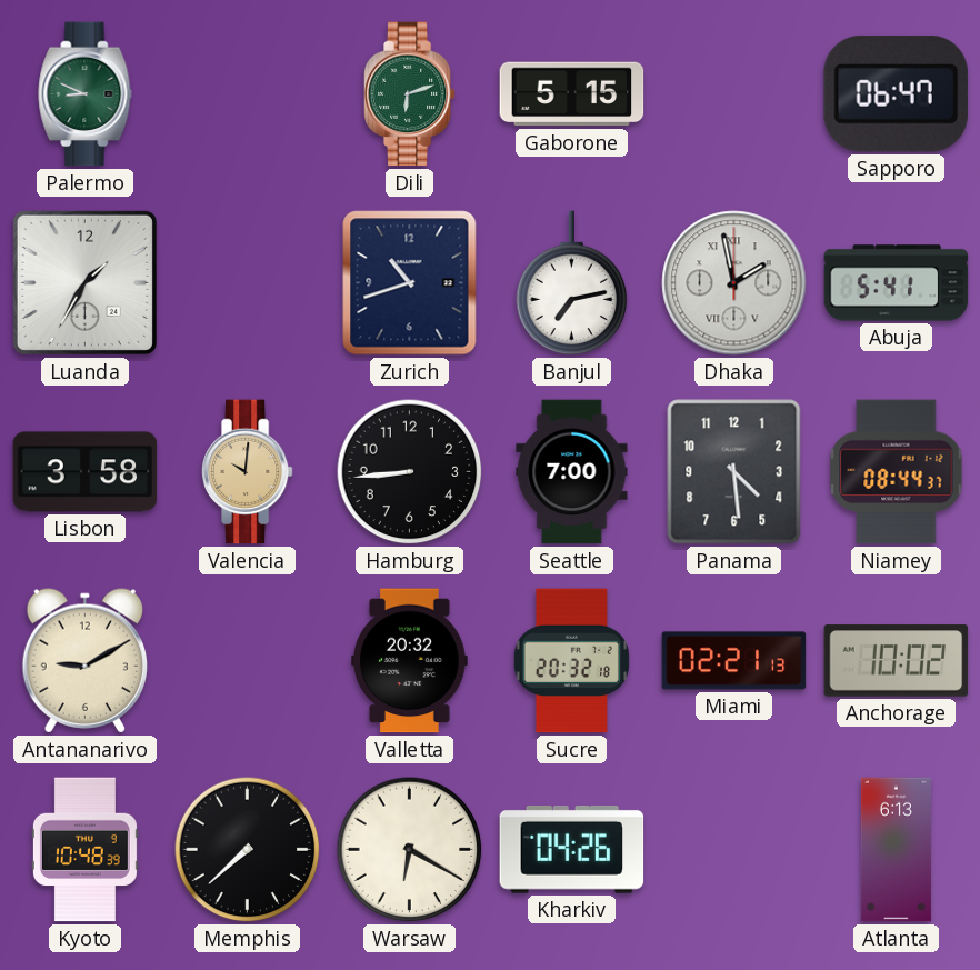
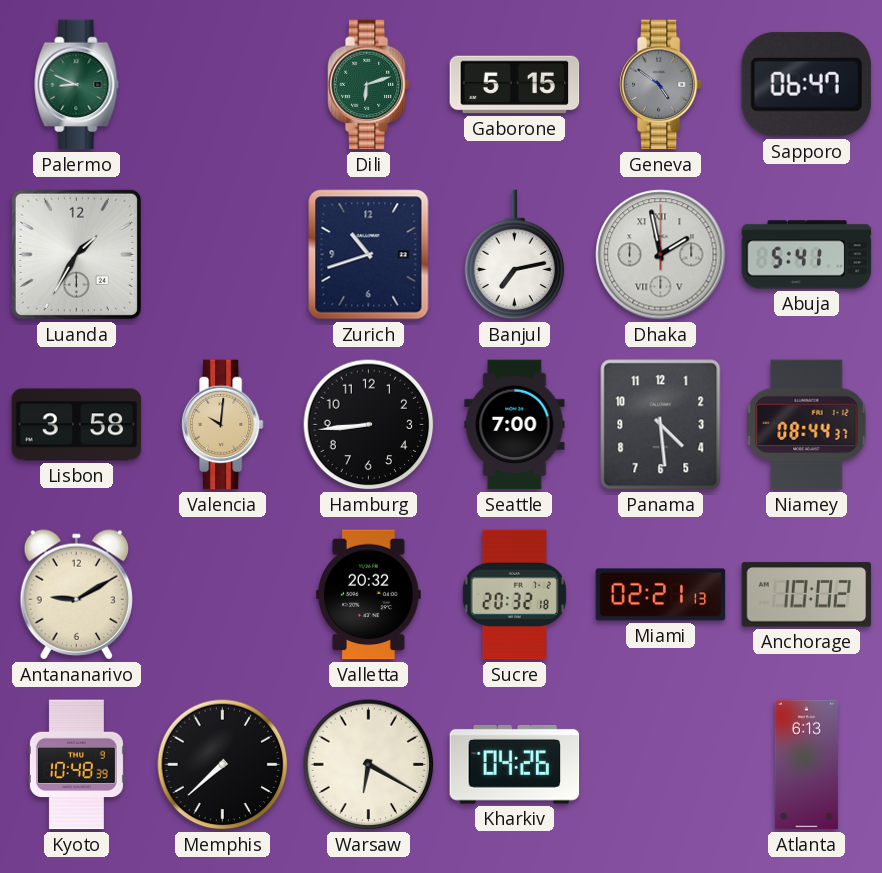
Geneva: none -> 4:51 (660, 85)
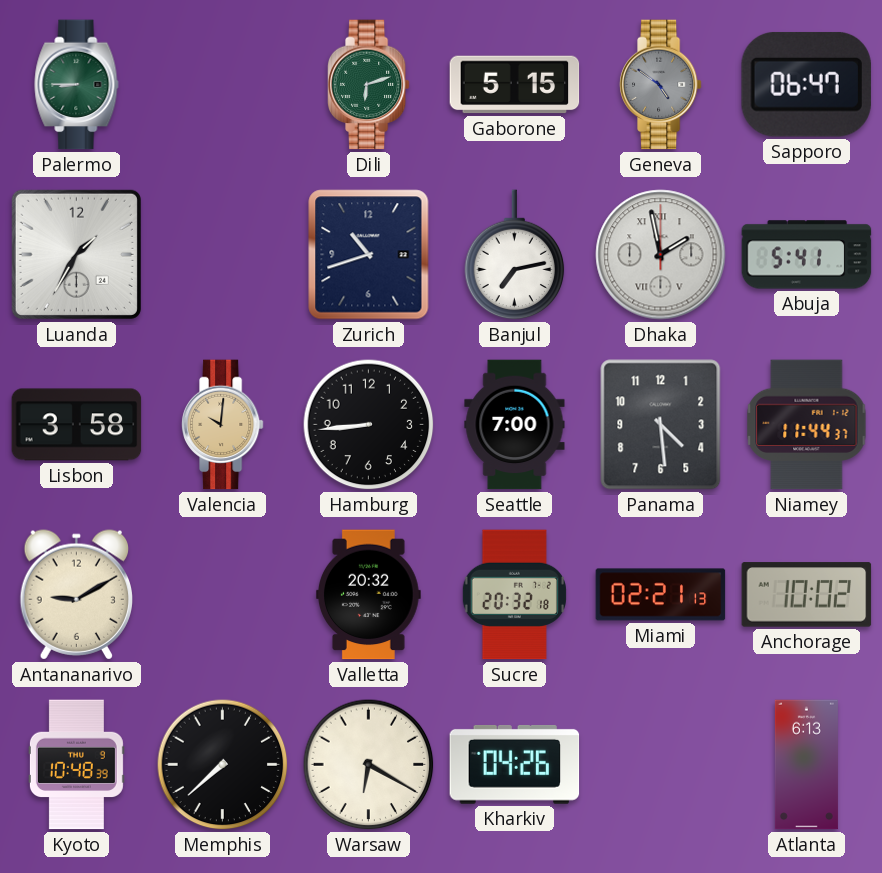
Palermo: 8:49 -> 8:45 (77, 85)
Niamey: 08:44 -> 11:44 (807, 425)
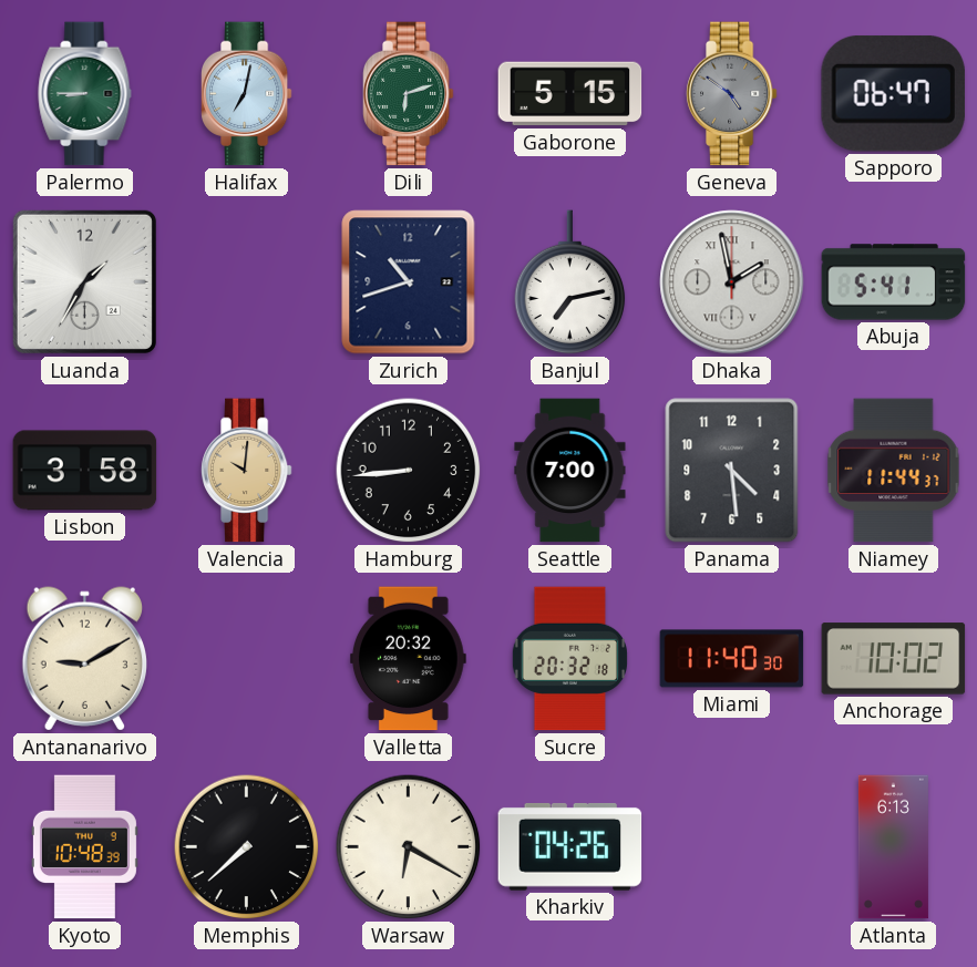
Halifax: none -> 7:02 (246, 94)
Miami: 02:21 -> 11:40 (732, 659)
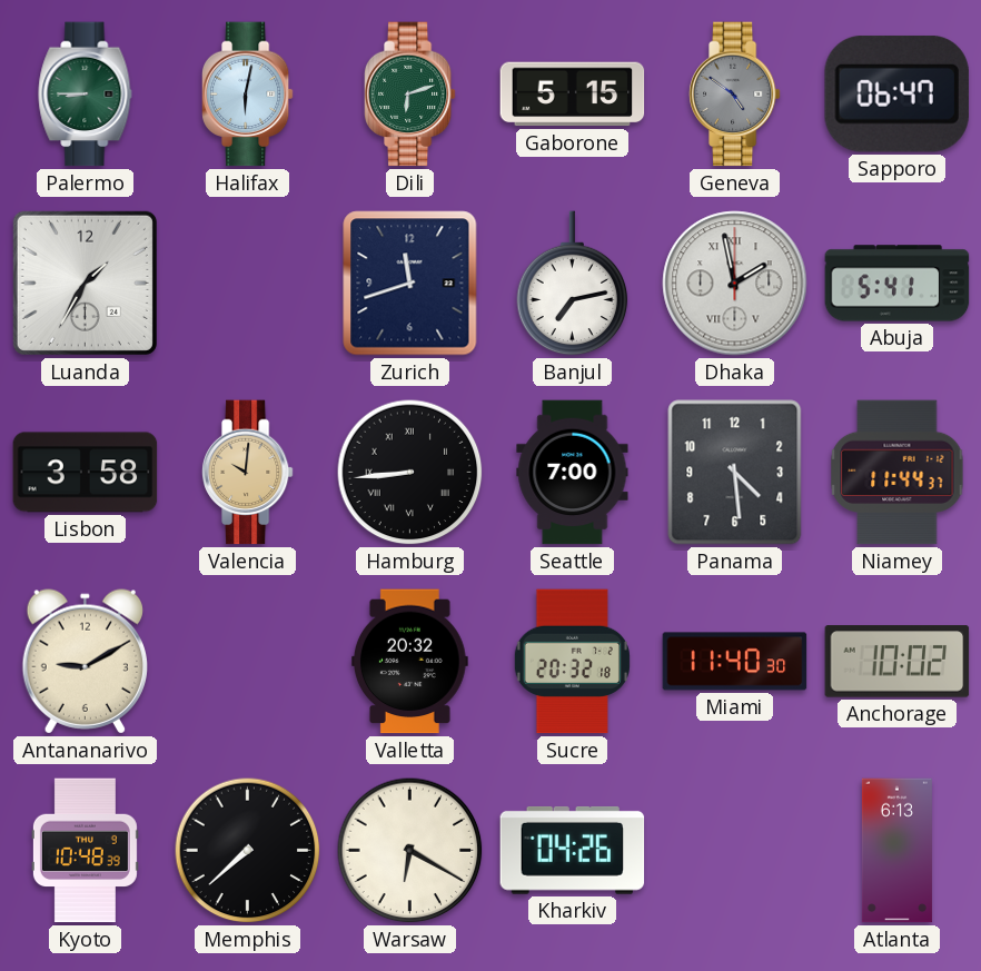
Halifax: 7:02 -> 6:02 (247, 95)
Zurich: 10:42 -> 11:42 (410, 284)
Hamburg numerals: Arabic -> Roman (410, 473)
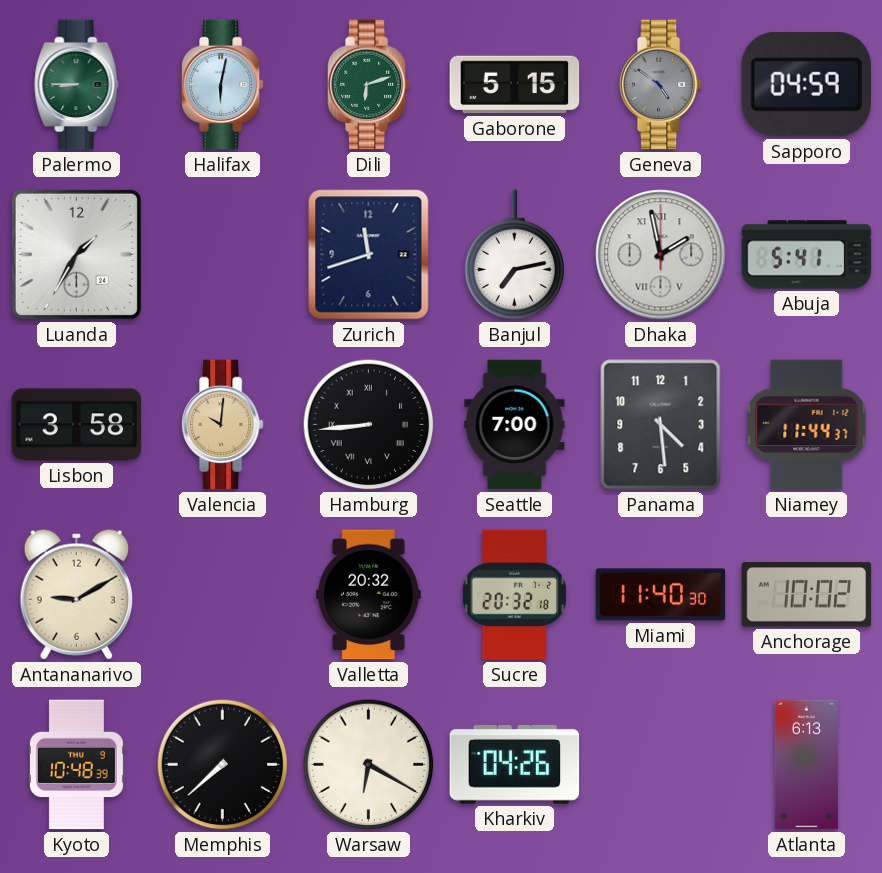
Sapporo: 06:47 -> 04:59 (806, 84)
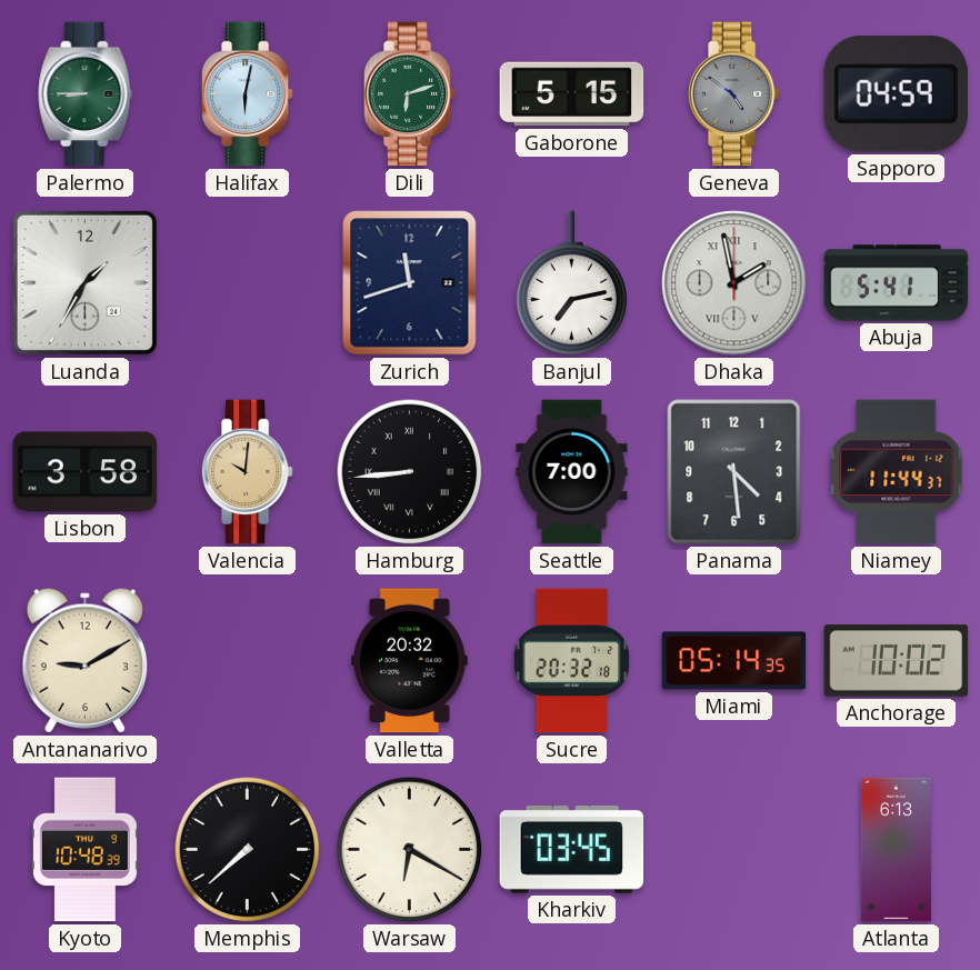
Miami: 11:40 -> 05:14 (734, 661)
Kharkiv: 04:26 -> 03:45 (572, 849)
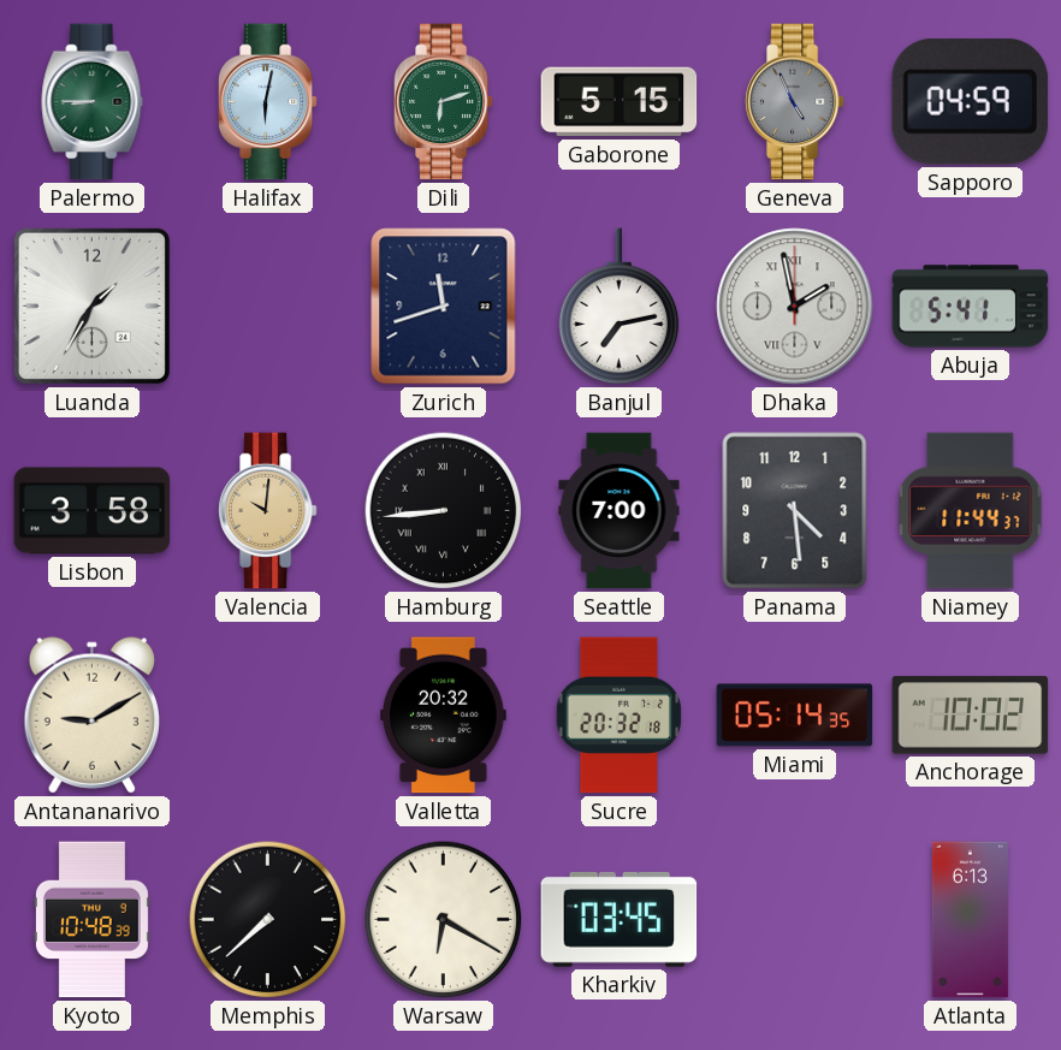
Geneva: 4:51 -> 4:56 (794, 102)
